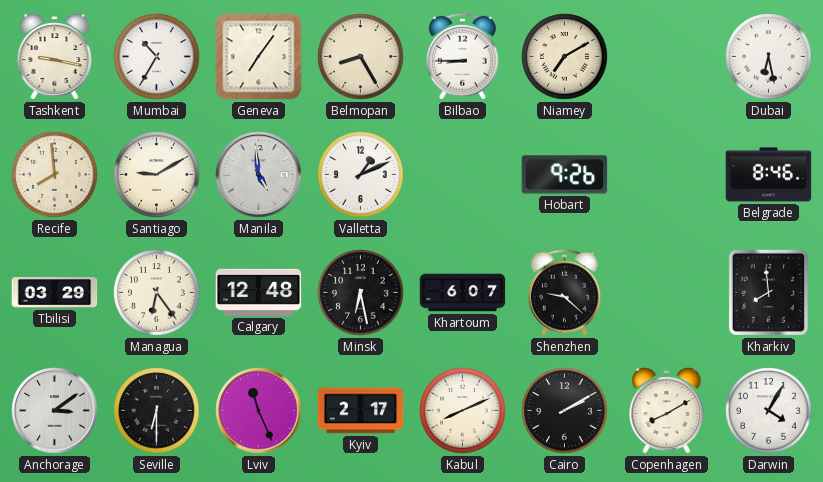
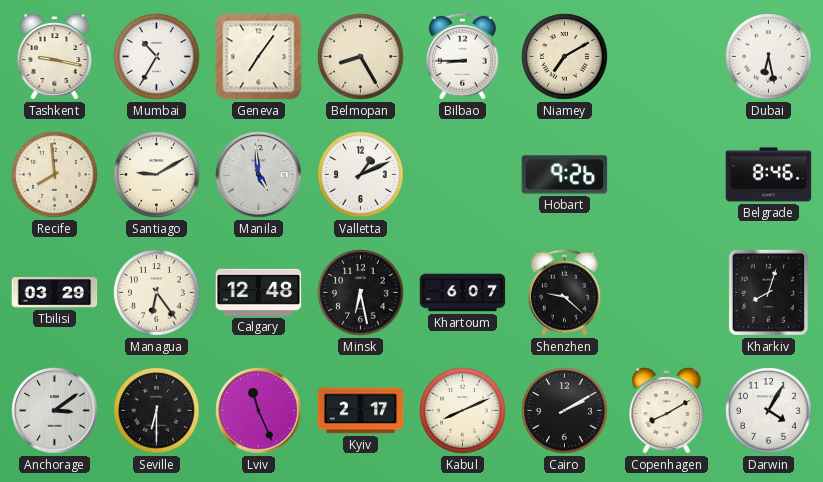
Kharkiv: 7:59 -> 8:03 (768, 292)
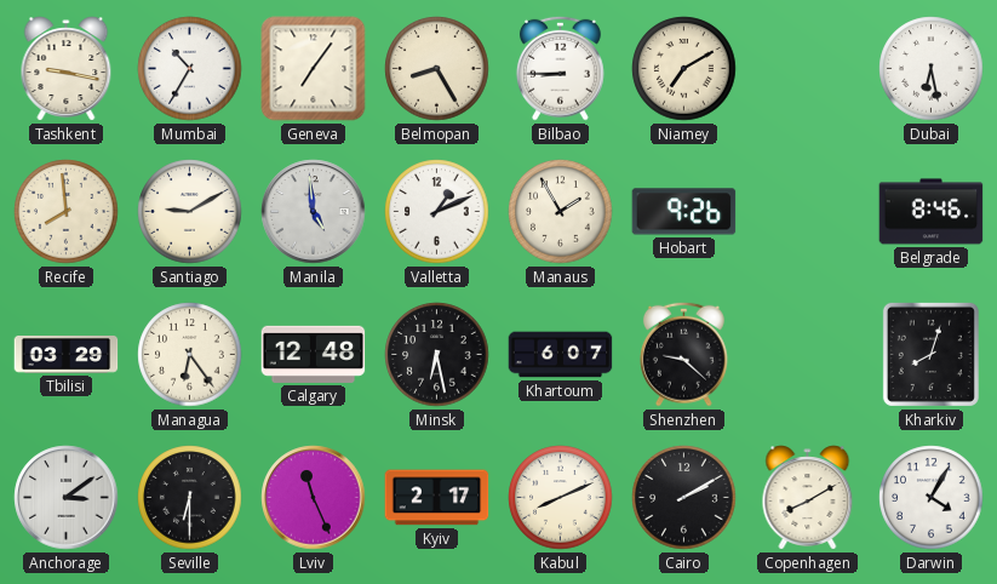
Manaus: none -> 1:55 (561, 212)
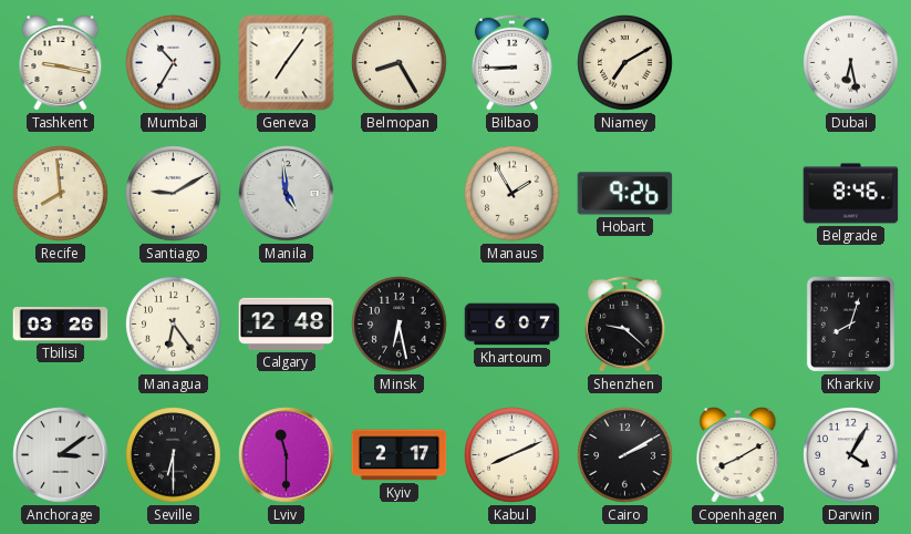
Valletta: 1:11 -> none (437, 212)
Tbilisi: 03:29 -> 03:26 (61, 325)
Lviv: 11:26 -> 11:30 (287, 455)
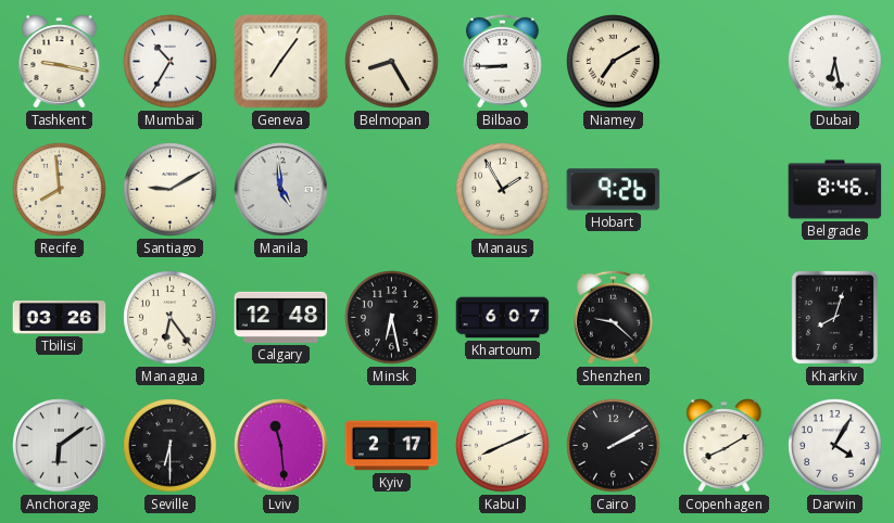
Anchorage: 3:09 -> 6:09 (60, 446)
Lviv: 11:30 -> 11:29 (281, 446)
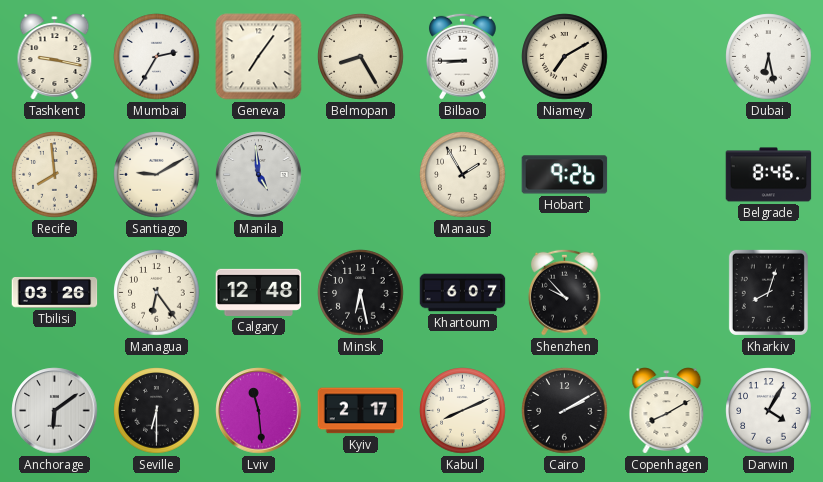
Mumbai: 10:35 -> 2:35 (157, 57)
Shenzhen: 9:22 -> 9:53 (564, 292)
